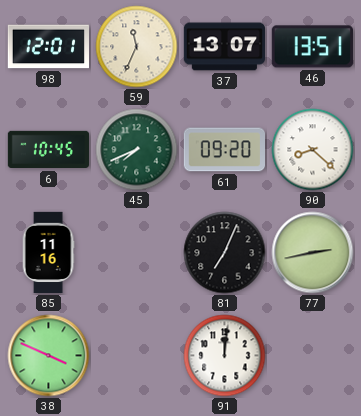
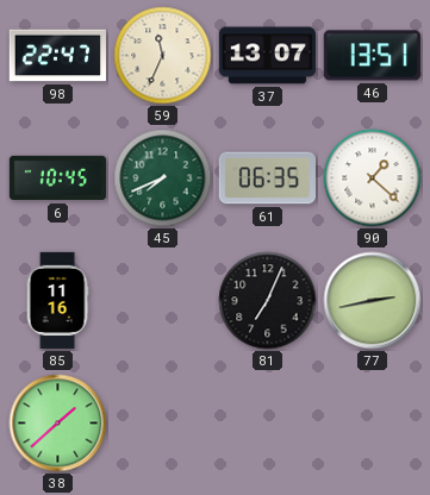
98: 12:01 -> 22:47 (57, 56)
61: 09:20 -> 06:35 (267, 178)
90: 8:22 -> 1:22 (373, 178)
38: 3:49 -> 1:38 (58, 424)
91: 12:01 -> none (225, 356)
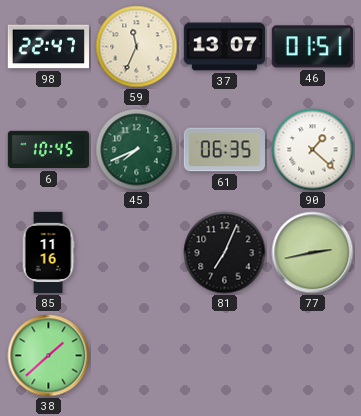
46: 13:51 -> 01:51 (312, 47)
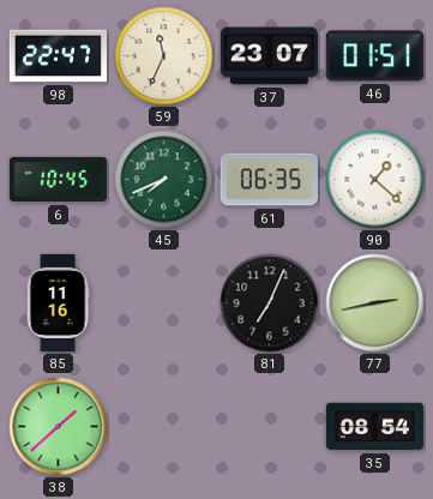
37: 13:07 -> 23:07 (269, 56)
35: none -> 08:54 (374, 427)
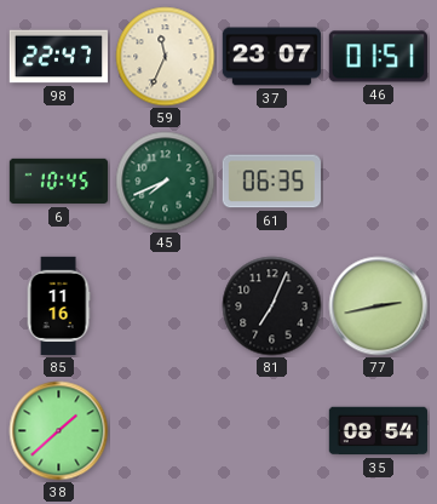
90: 1:22 -> none (375, 180)
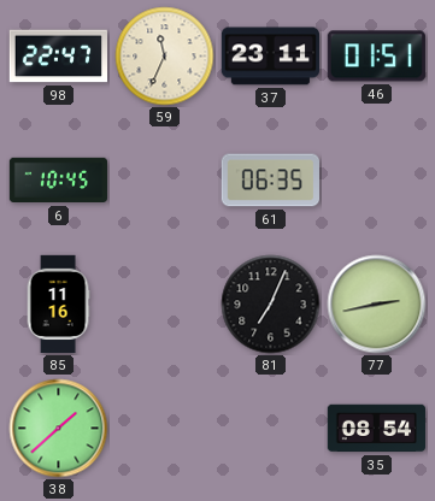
37: 23:07 -> 23:11 (270, 57)
45: 7:41 -> none (166, 182)
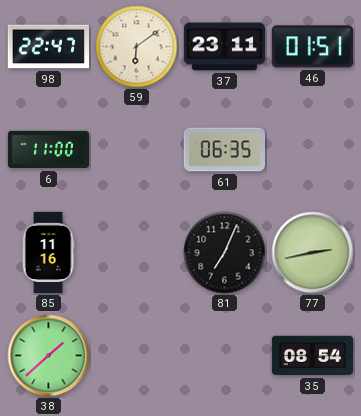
59: 11:34 -> 6:09 (137, 47)
6: 10:45 -> 11:00 (49, 150)
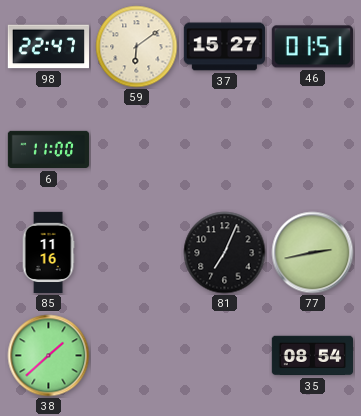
37: 23:11 -> 15:27 (224, 47)
61: 06:35 -> none (224, 150)
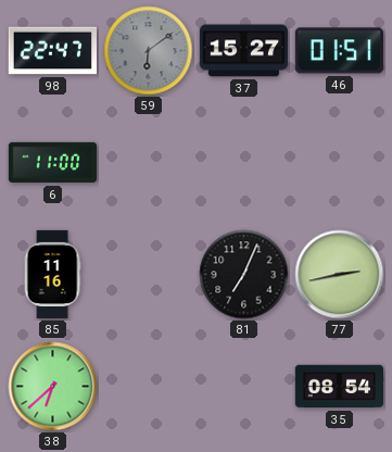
59 dial: cream -> grey (149, 51)
38: 1:38 -> 6:38 (53, 387)
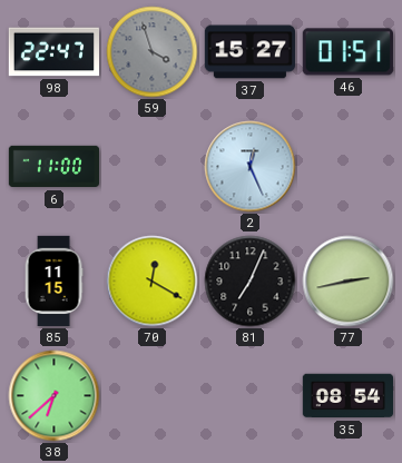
59: 6:09 -> 3:57 (153, 52)
2: none -> 12:26 (251, 167)
85: 11:16 -> 11:15 (53, 282)
70: none -> 12:20 (153, 282)
